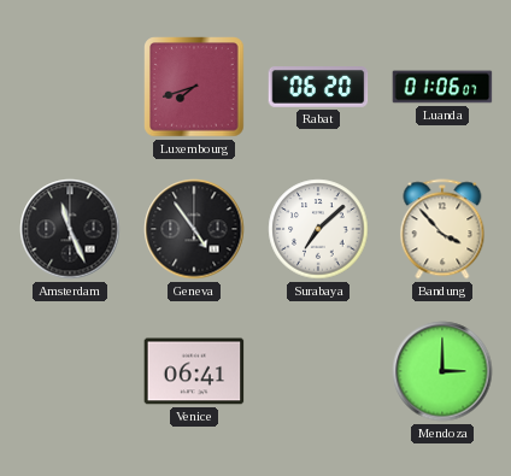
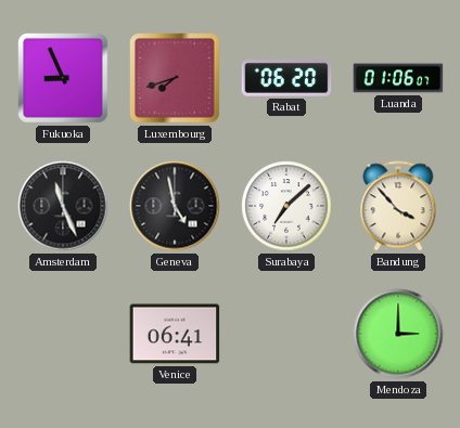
Fukuoka: none -> 8:56 (63, 78)
Geneva: 4:54 -> 4:58 (175, 206)
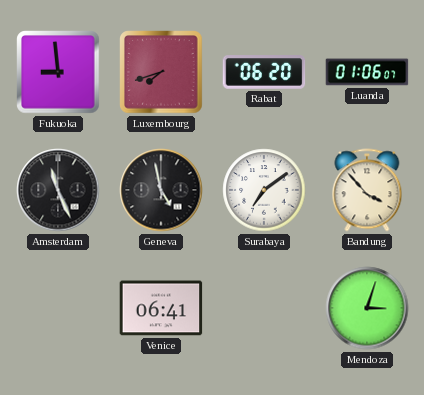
Fukuoka: 8:56 -> 8:59 (58, 72)
Surabaya: 7:08 -> 7:09 (264, 190)
Mendoza: 3:00 -> 3:03 (367, 308)
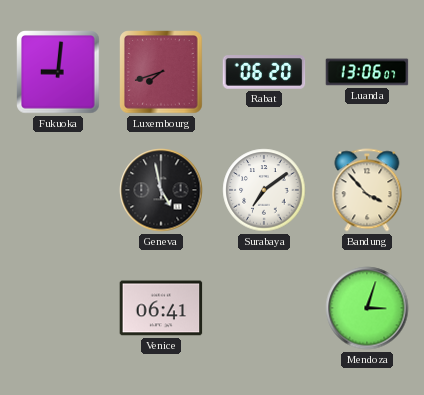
Fukuoka: 8:59 -> 9:01 (58, 72)
Luanda: 01:06 -> 13:06 (367, 72)
Amsterdam: 11:26 -> none (58, 190)
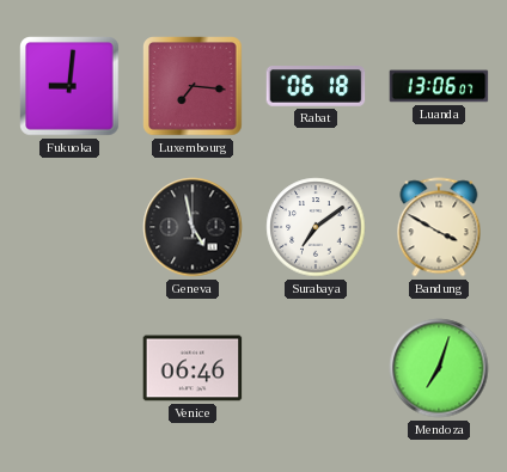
Luxembourg: 7:42 -> 7:16 (193, 86)
Rabat: 06:20 -> 06:18 (316, 86)
Bandung: 3:53 -> 3:50 (439, 227)
Venice: 06:41 -> 06:46 (193, 368)
Mendoza: 3:03 -> 7:03 (439, 368)
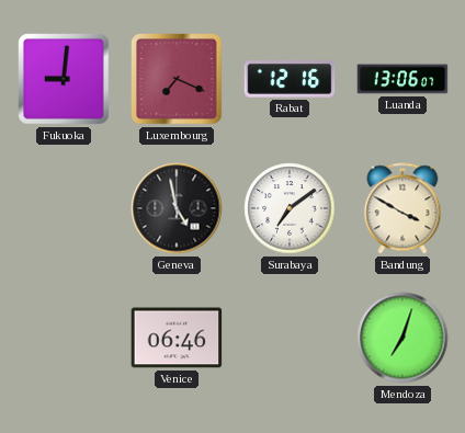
Luxembourg: 7:16 -> 7:19 (177, 79)
Rabat: 06:18 -> 12:16 (290, 79)
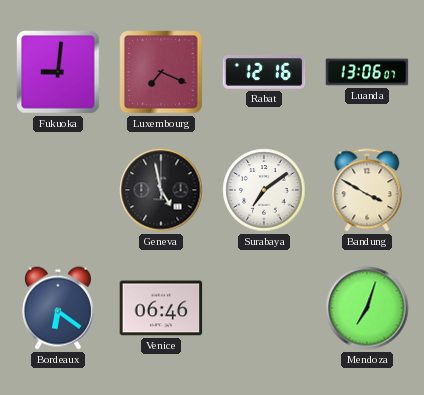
Bordeaux: none -> 6:21 (58, 308)
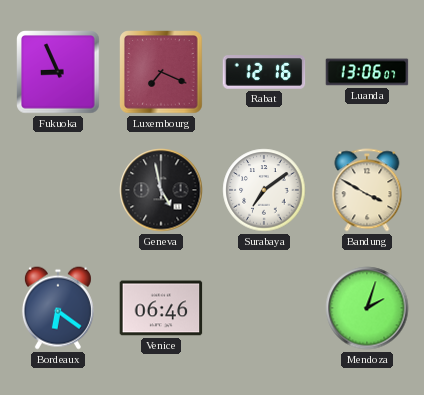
Fukuoka: 9:01 -> 8:56 (58, 72)
Mendoza: 7:03 -> 2:03 (367, 308)
